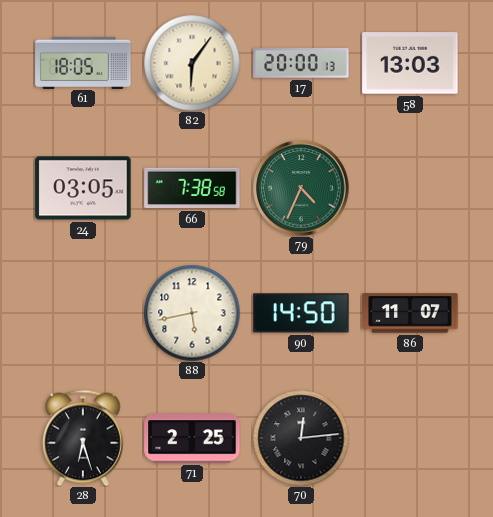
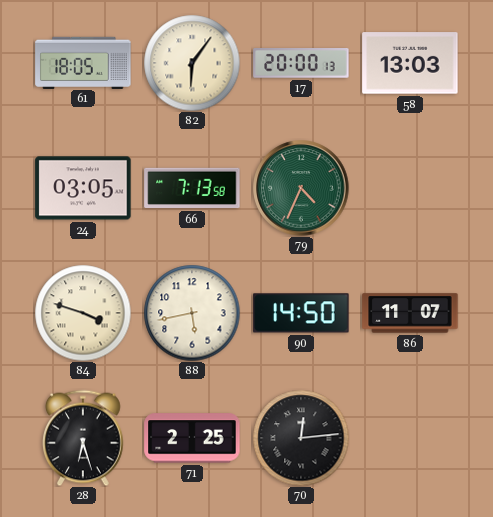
66: 7:38 -> 7:13 (192, 188)
84: none -> 3:48 (83, 313)
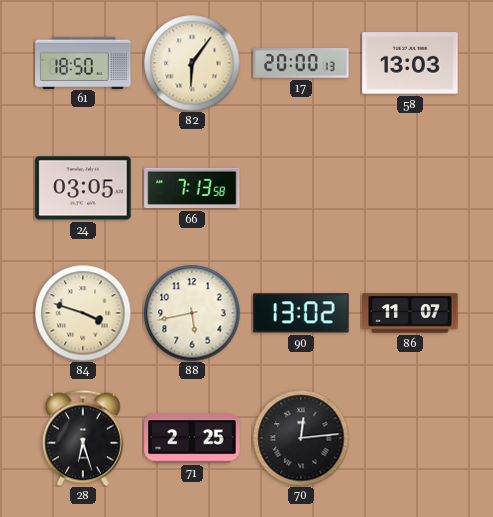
61: 18:05 -> 18:50 (83, 62)
79: 4:34 -> none (301, 188)
90: 14:50 -> 13:02 (301, 313)
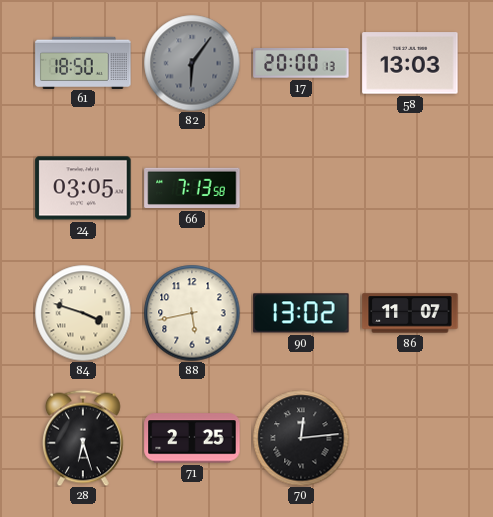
82 dial: cream -> grey (192, 63)
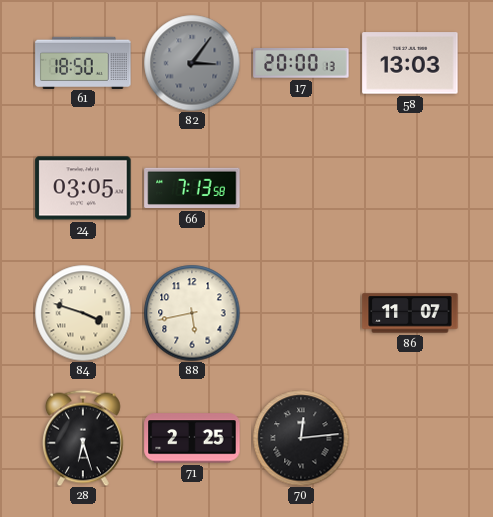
82: 6:06 -> 3:06 (192, 63)
90: 13:02 -> none (301, 313)
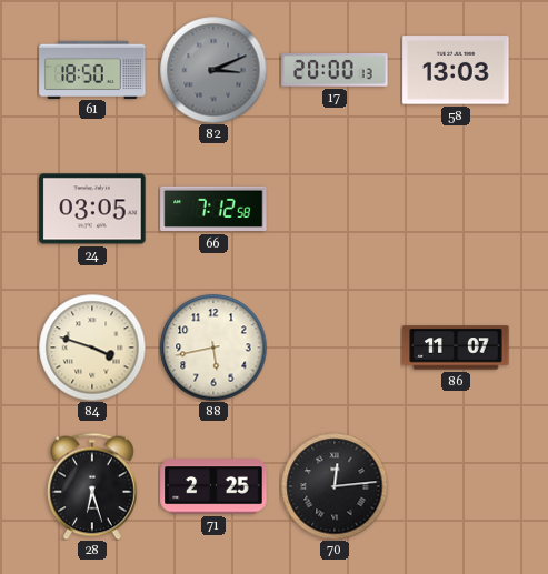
82: 3:06 -> 3:11 (213, 70)
66: 7:13 -> 7:12 (213, 209)
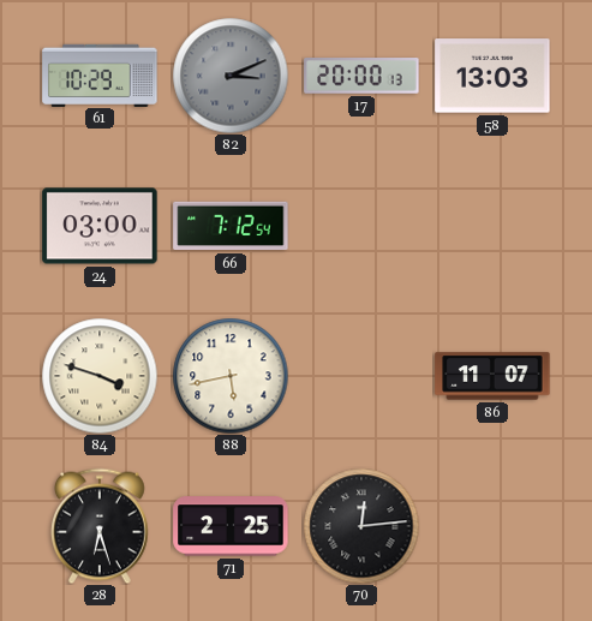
61: 18:50 -> 10:29 (100, 74)
24: 03:05 -> 03:00 (100, 226)
66: 7:12:58 -> 7:12:54 (231, 226)
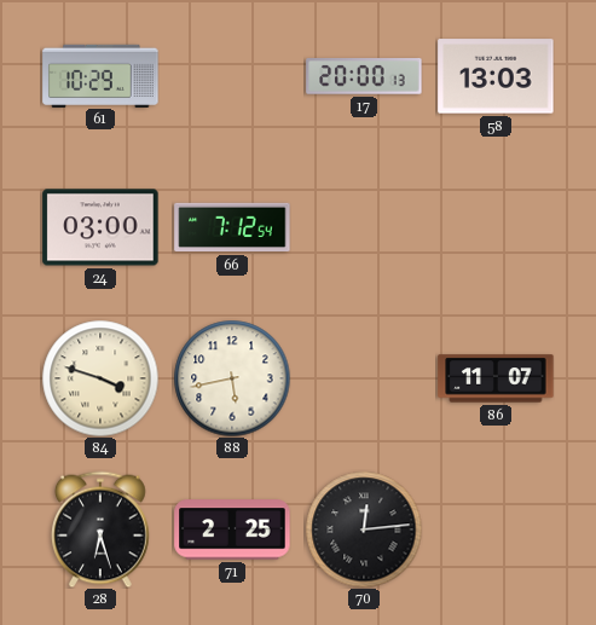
82: 3:11 -> none (231, 76)
